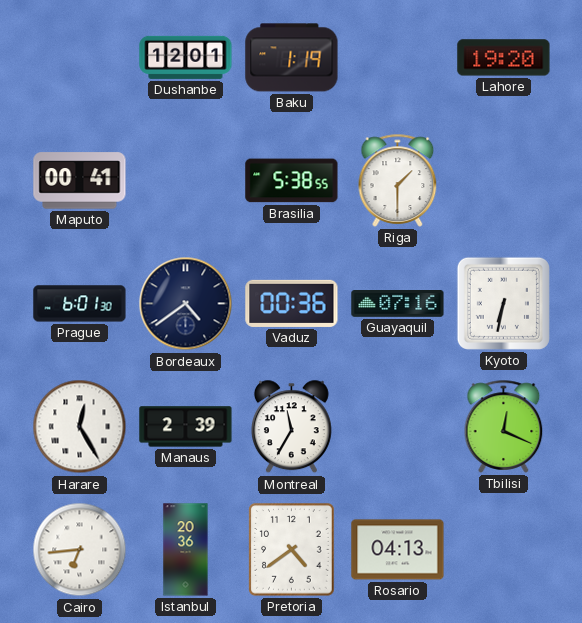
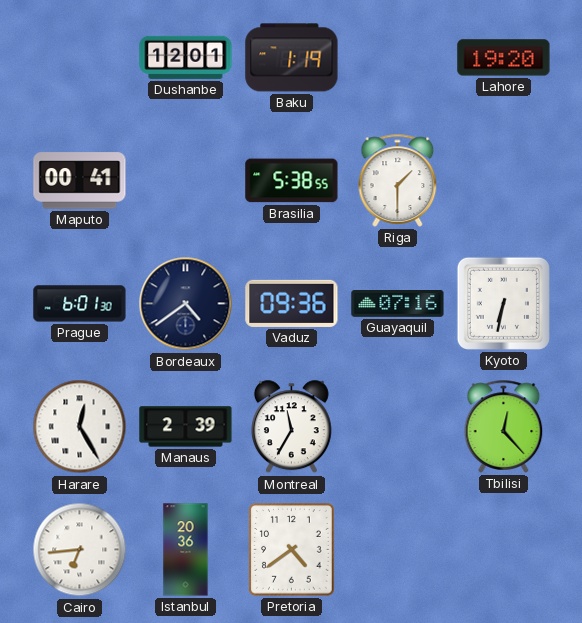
Vaduz: 00:36 -> 09:36 (292, 303)
Tbilisi: 12:19 -> 12:23 (504, 426)
Rosario: 04:13 -> none (398, 550)
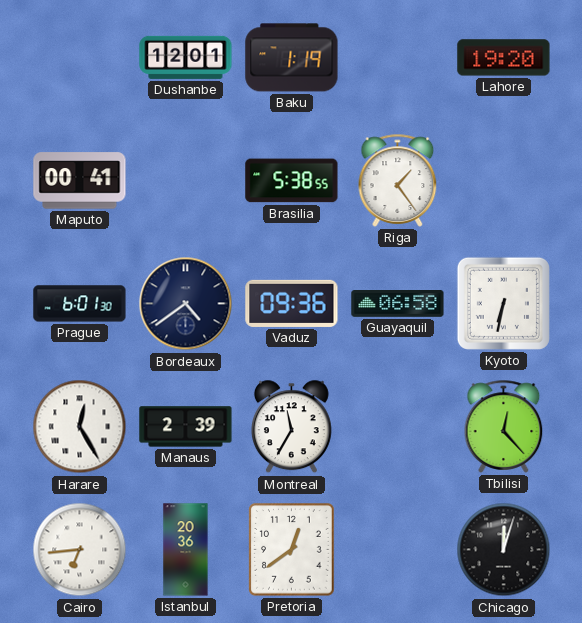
Riga: 1:30 -> 1:24 (398, 180)
Guayaquil: 07:16 -> 06:58 (398, 304)
Pretoria: 4:39 -> 12:39 (292, 550)
Chicago: none -> 12:03 (504, 550)
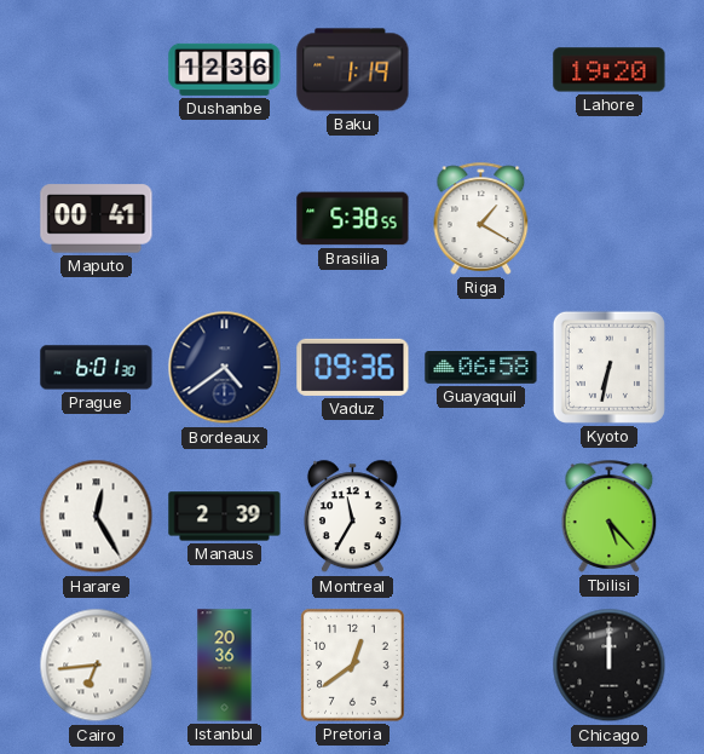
Dushanbe: 12:01 -> 12:36 (225, 69)
Riga: 1:24 -> 1:20 (481, 218)
Tbilisi: 12:23 -> 5:23 (610, 516)
Chicago: 12:03 -> 12:00 (610, 666)
